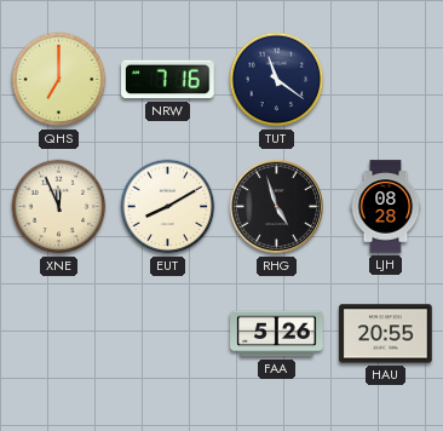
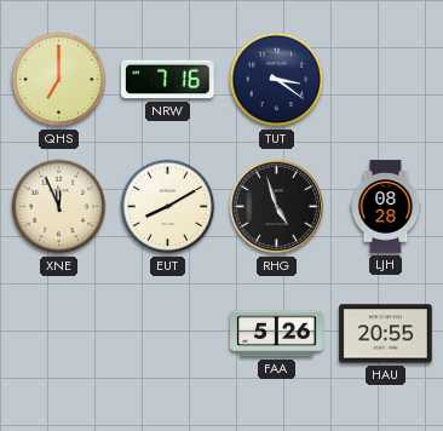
TUT: 11:21 -> 3:21 (277, 80)
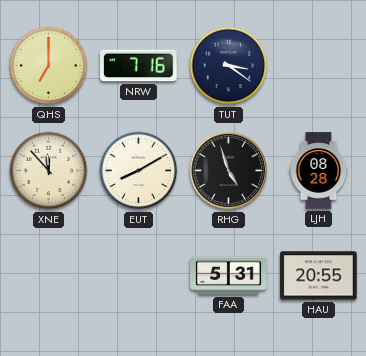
XNE: 11:56 -> 11:53 (49, 171)
FAA: 5:26 -> 5:31 (229, 276)
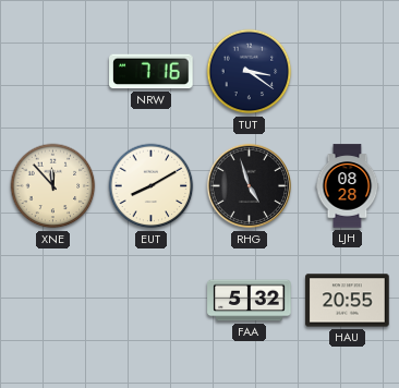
QHS: 7:00 -> none (49, 66)
FAA: 5:31 -> 5:32 (250, 301)
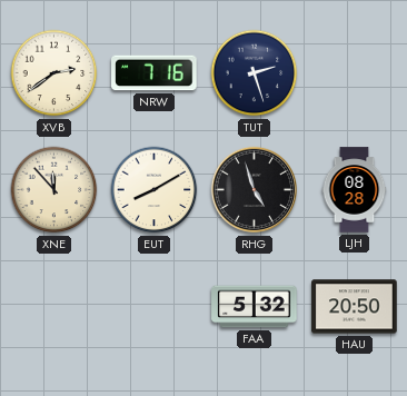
XVB: none -> 2:39 (54, 73)
TUT: 3:21 -> 2:27 (255, 73)
HAU: 20:55 -> 20:50 (355, 307)
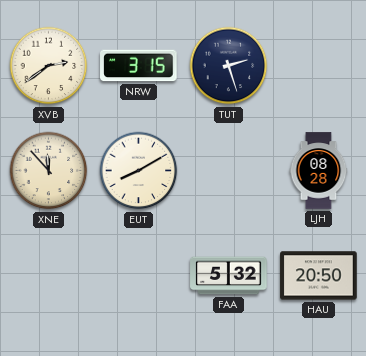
NRW: 7:16 -> 3:15 (139, 66)
RHG: 4:57 -> none (255, 190)
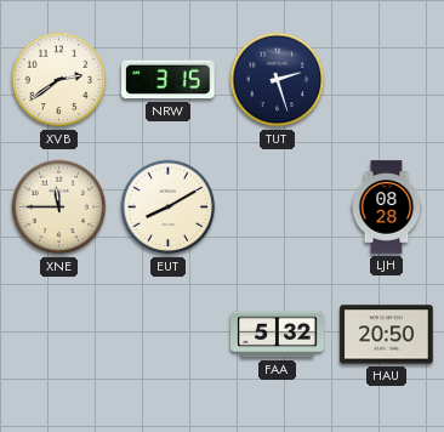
XNE: 11:53 -> 11:45 (59, 208)
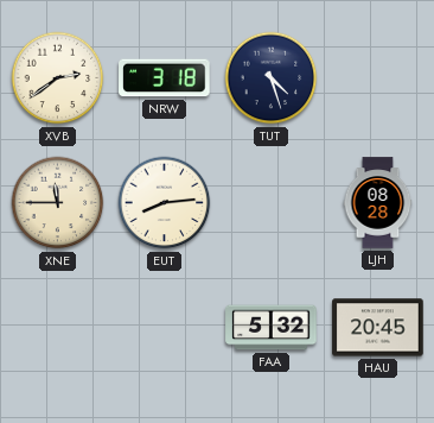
NRW: 3:15 -> 3:18 (165, 78)
TUT: 2:27 -> 4:27 (272, 78)
EUT: 8:10 -> 8:14 (165, 203)
HAU: 20:50 -> 20:45 (378, 328)
